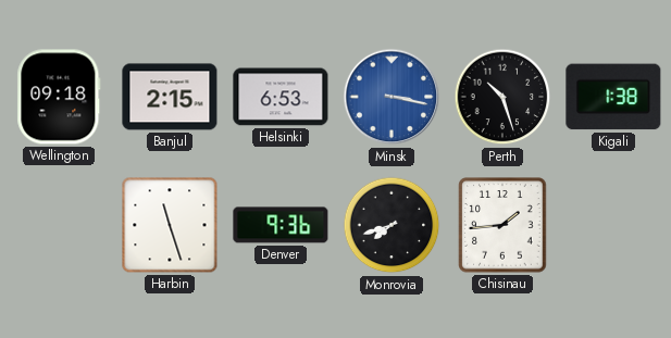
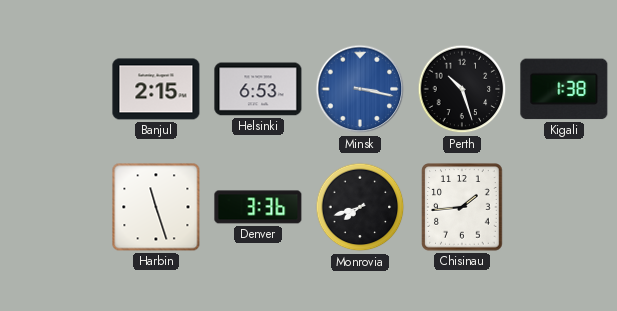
Wellington: 09:18 -> none (59, 97)
Denver: 9:36 -> 3:36 (258, 207)
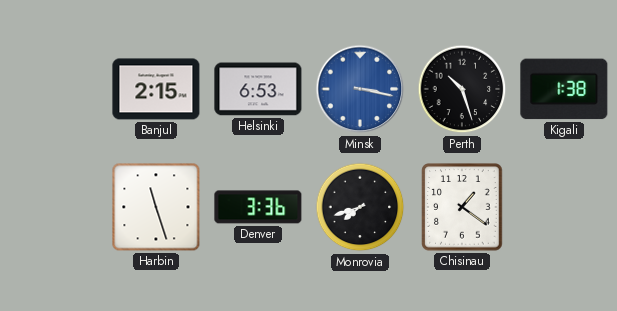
Chisinau: 1:44 -> 1:21 (462, 207)
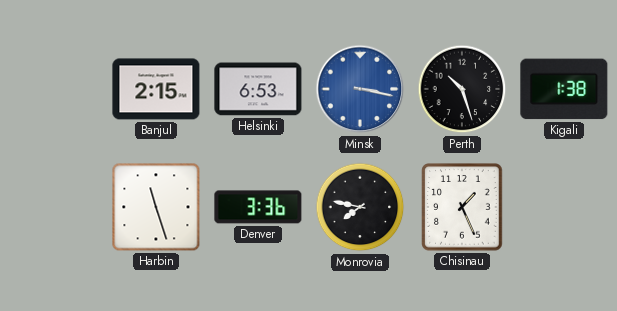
Monrovia: 7:42 -> 7:47 (360, 207)
Chisinau: 1:21 -> 1:26 (462, 207)
